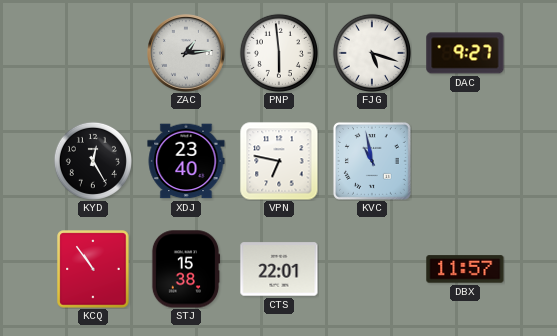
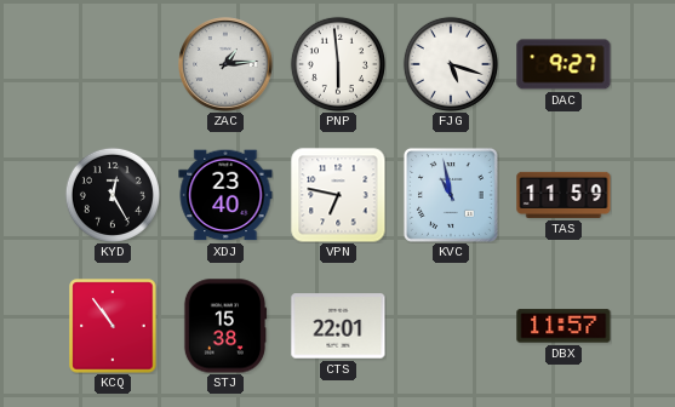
TAS: none -> 11:59 (564, 195)
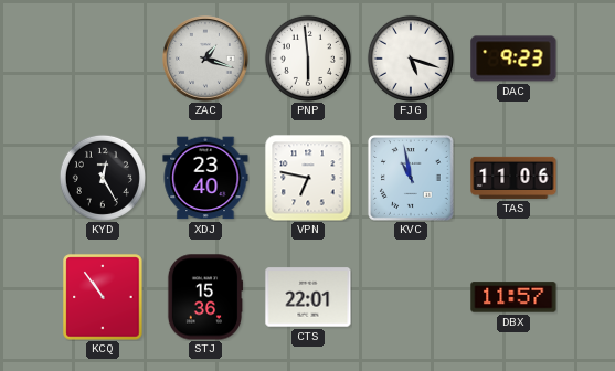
ZAC: 1:14 -> 1:18 (206, 60)
DAC: 9:27 -> 9:23 (513, 59)
TAS: 11:59 -> 11:06 (513, 178)
STJ: 15:38 -> 15:36 (205, 297)
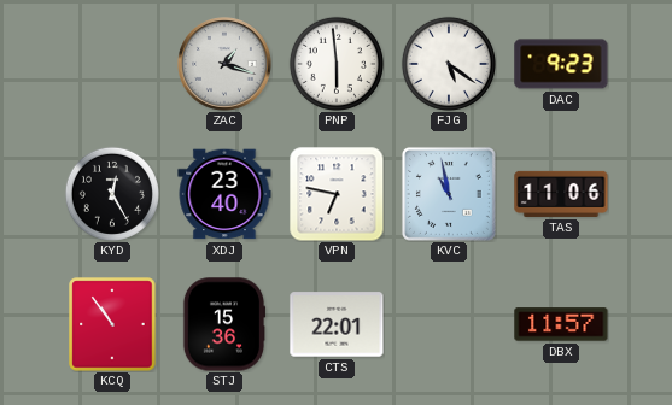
FJG: 5:18 -> 5:21 (449, 64)
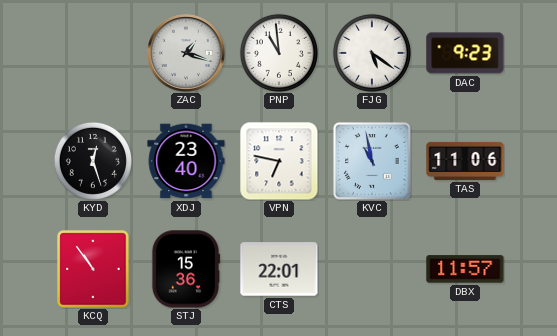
PNP: 5:59 -> 10:59 (279, 53)
KYD: 12:25 -> 12:27 (93, 161)
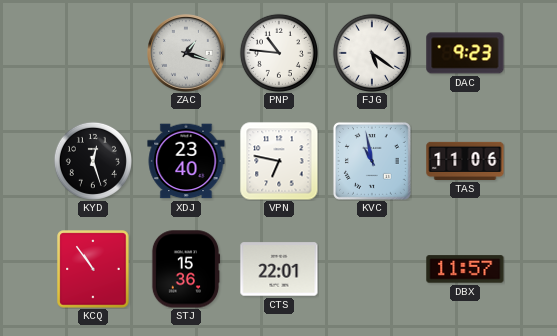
PNP: 10:59 -> 10:46 (279, 53)
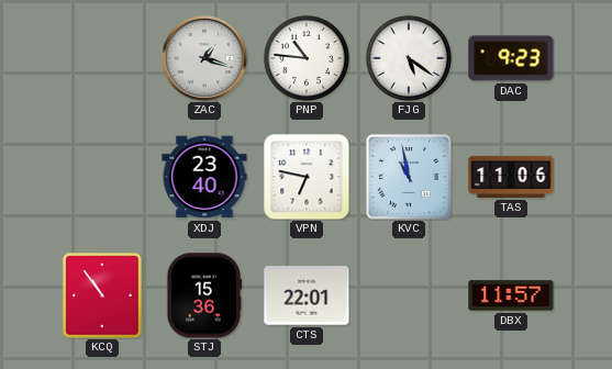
KYD: 12:27 -> none (93, 161)
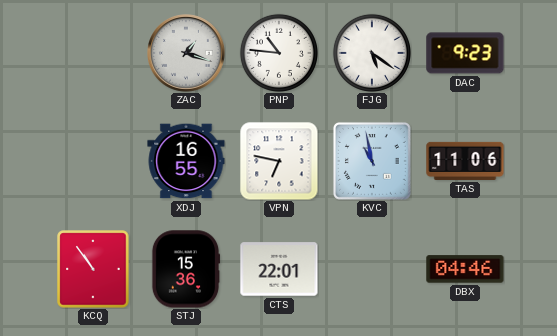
XDJ: 23:40 -> 16:55 (186, 161)
DBX: 11:57 -> 04:46 (465, 269)
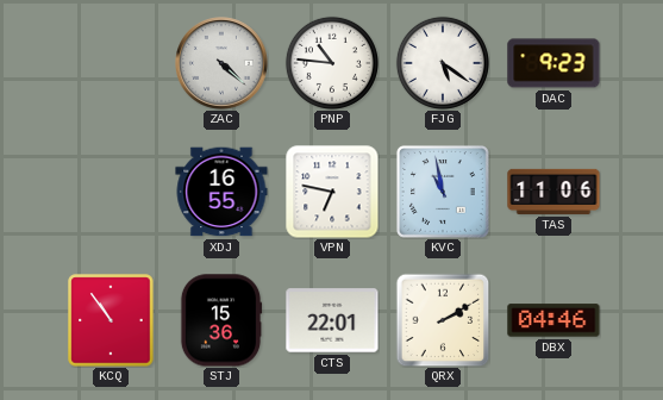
ZAC: 1:18 -> 4:22 (223, 64)
QRX: none -> 2:10 (443, 320)
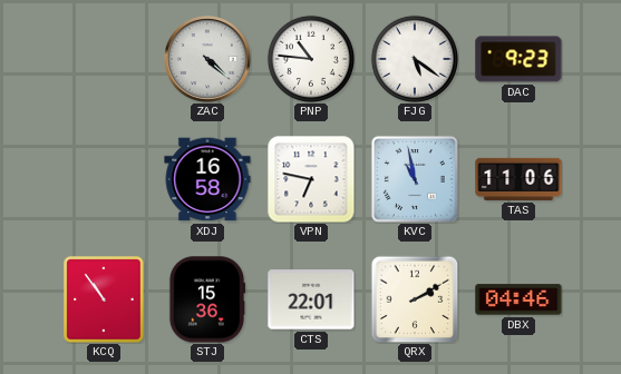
XDJ: 16:55 -> 16:58 (207, 179)
